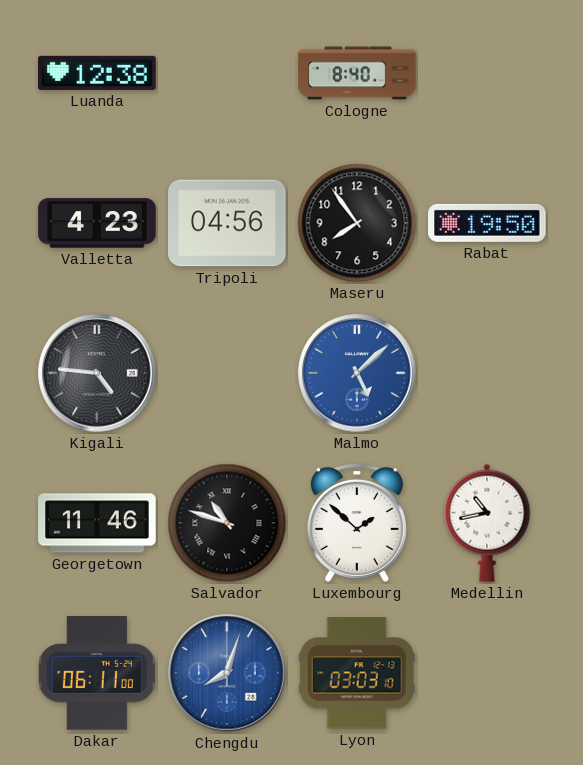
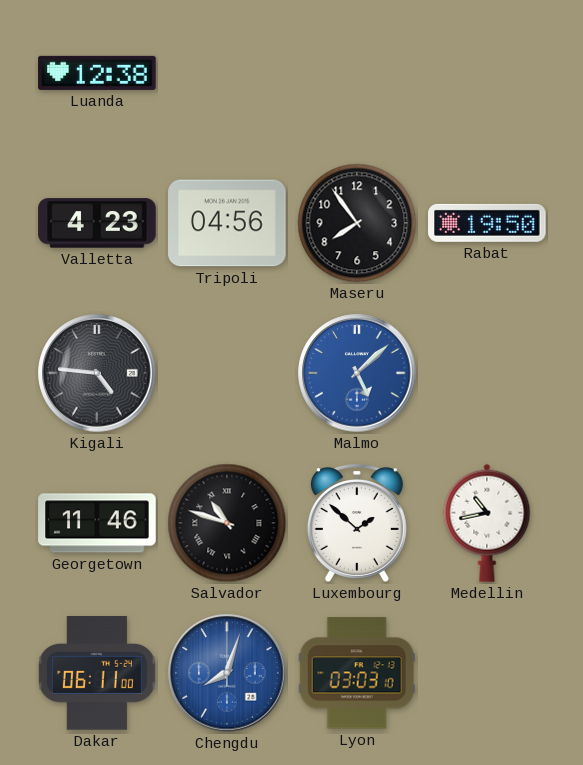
Cologne: 8:40 -> none (357, 73)
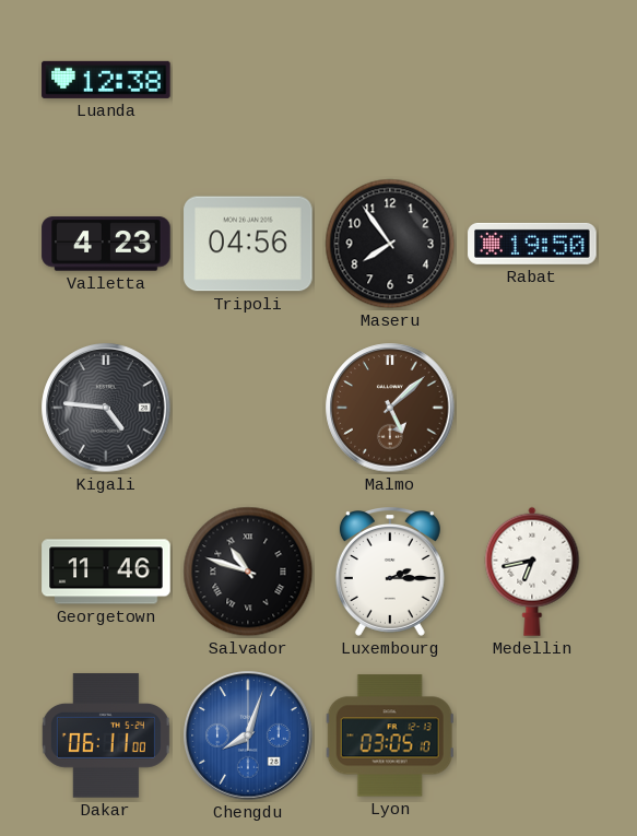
Malmo dial: blue -> brown (390, 408)
Luxembourg: 1:52 -> 2:15 (390, 573)
Medellin: 10:43 -> 6:43 (532, 572)
Lyon: 03:03 -> 03:05 (390, 735)
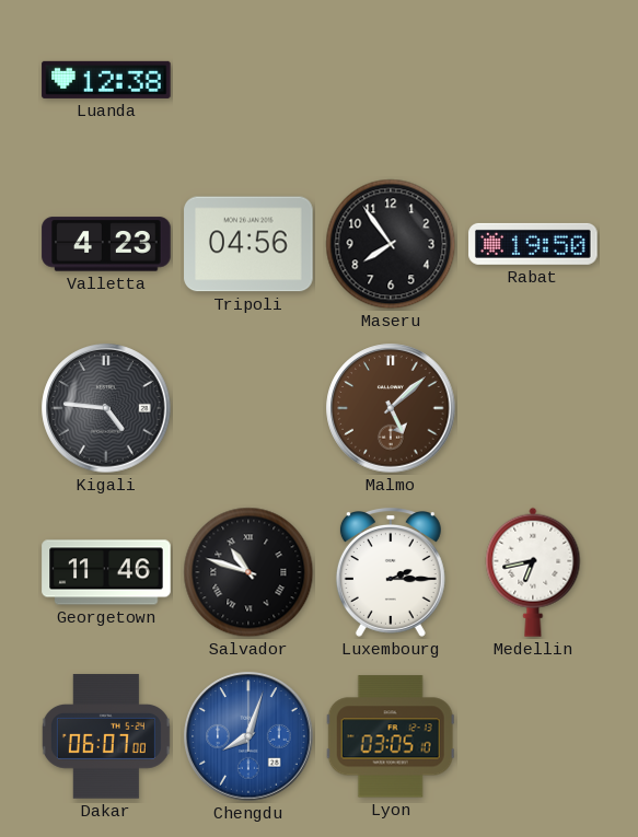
Dakar: 06:11 -> 06:07 (106, 736)
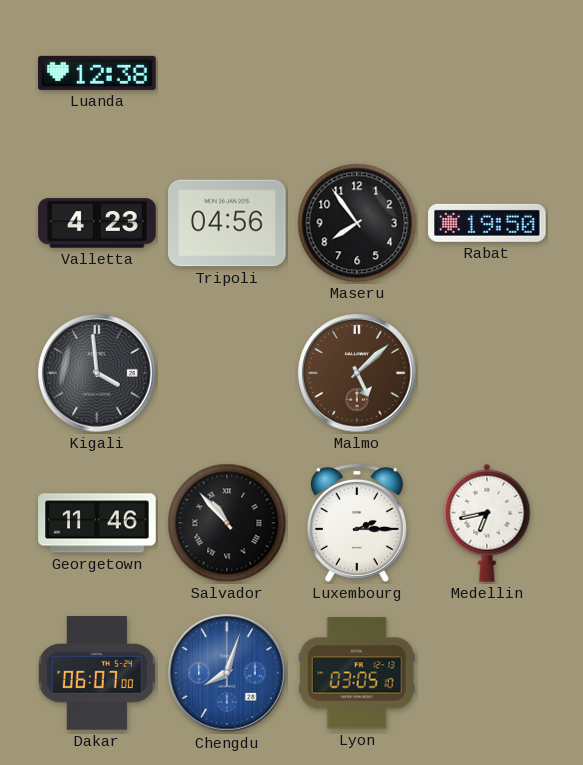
Kigali: 4:46 -> 3:59 (97, 373)
Salvador: 10:48 -> 10:53 (227, 523)
